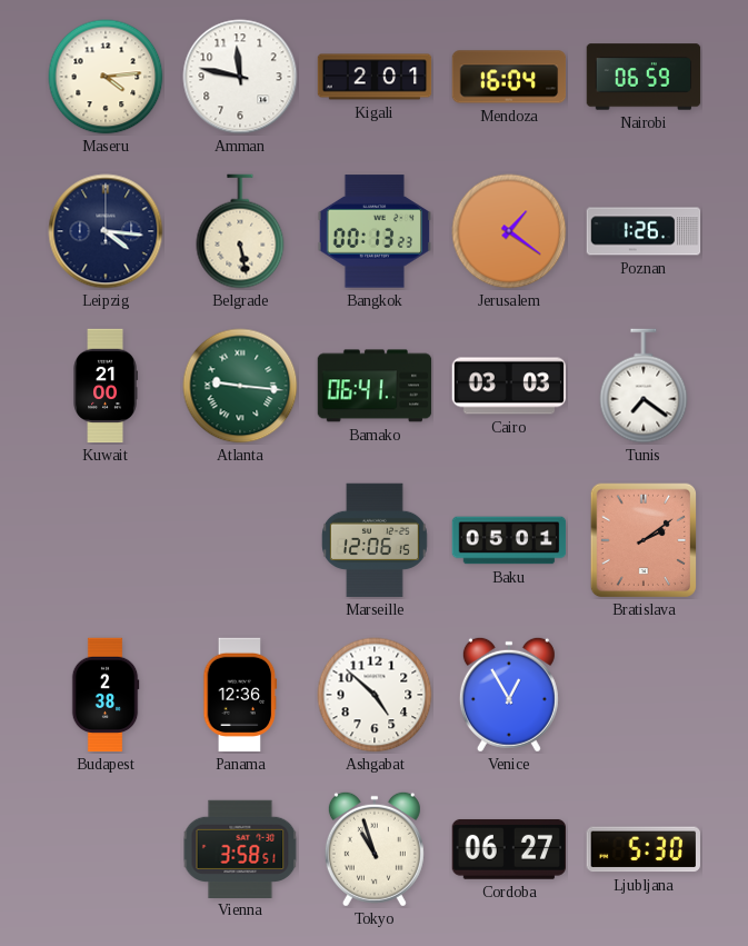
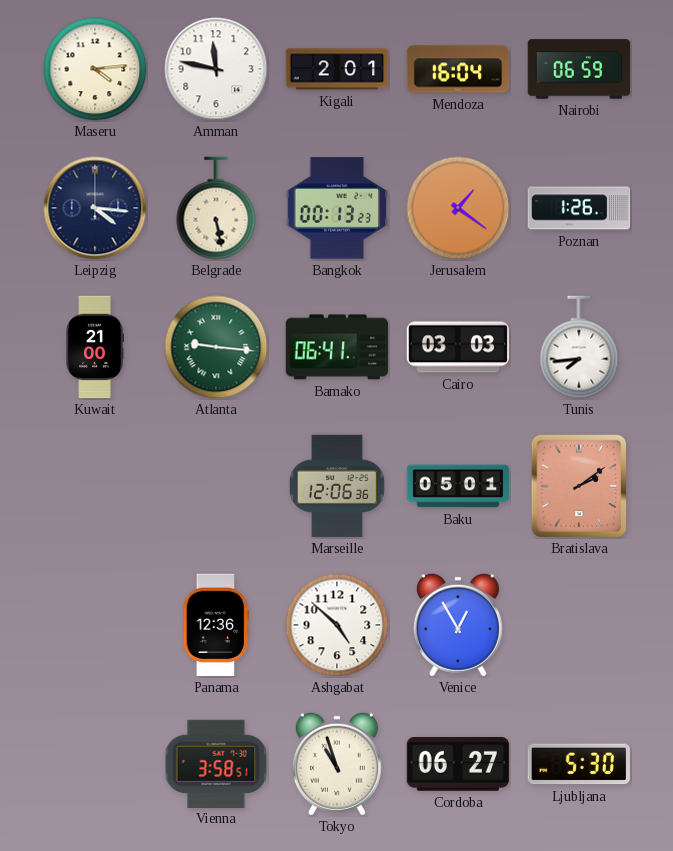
Tunis: 7:21 -> 7:44 (579, 347)
Marseille: 12:06:15 -> 12:06:36 (337, 486)
Budapest: 2:38 -> none (106, 695)
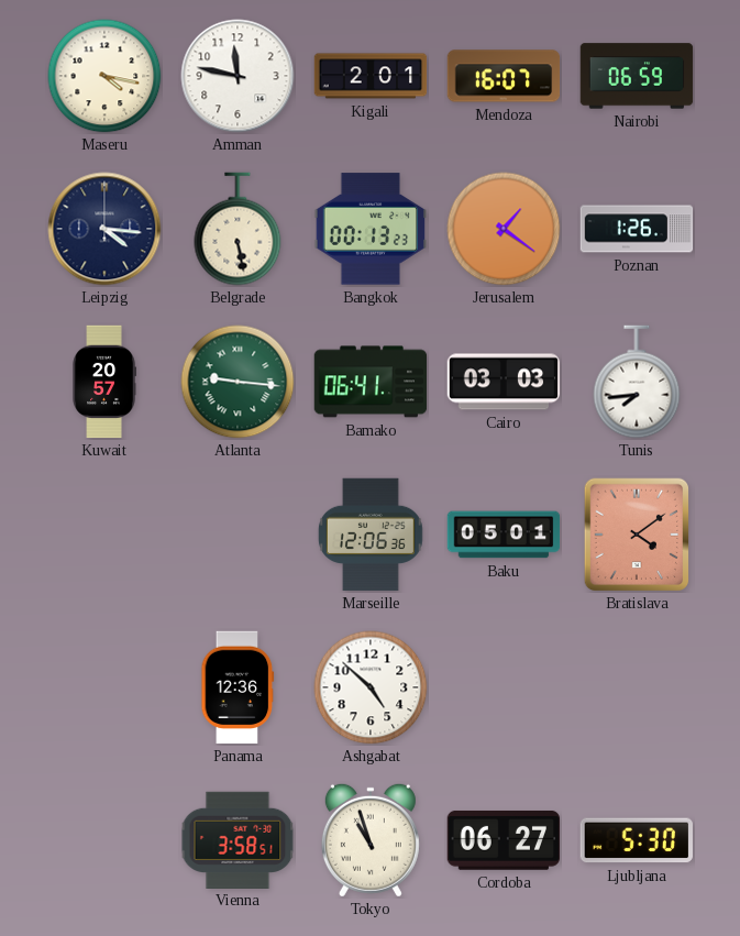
Maseru: 4:14 -> 4:17 (104, 76)
Mendoza: 16:04 -> 16:07 (504, 76)
Kuwait: 21:00 -> 20:57 (104, 382)
Bratislava: 2:09 -> 4:09 (636, 535)
Venice: 12:55 -> none (458, 625)
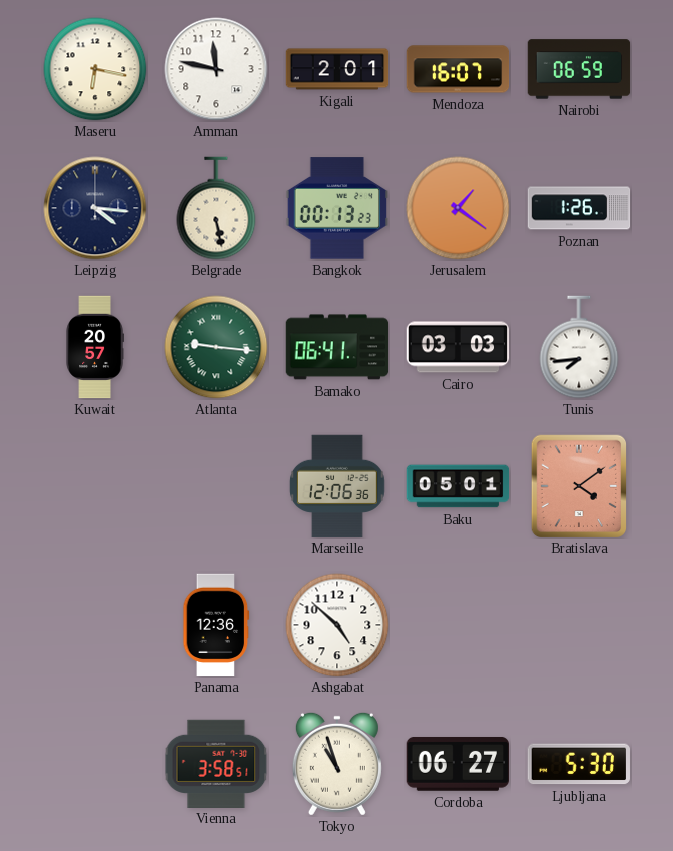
Maseru: 4:17 -> 6:17 (95, 69)
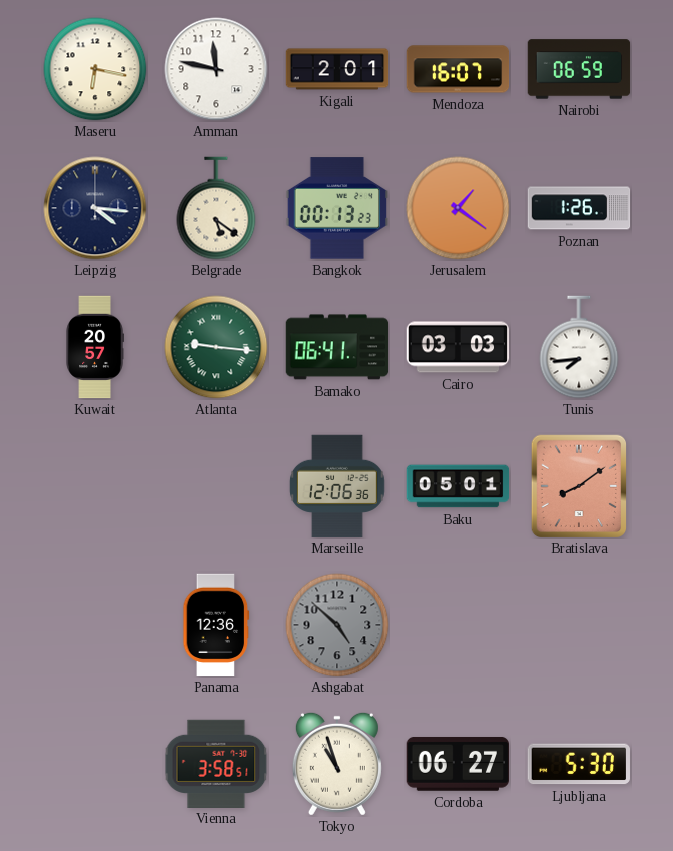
Belgrade: 5:28 -> 5:21 (216, 208)
Bratislava: 4:09 -> 8:09 (578, 486)
Ashgabat dial: white -> grey (337, 625)
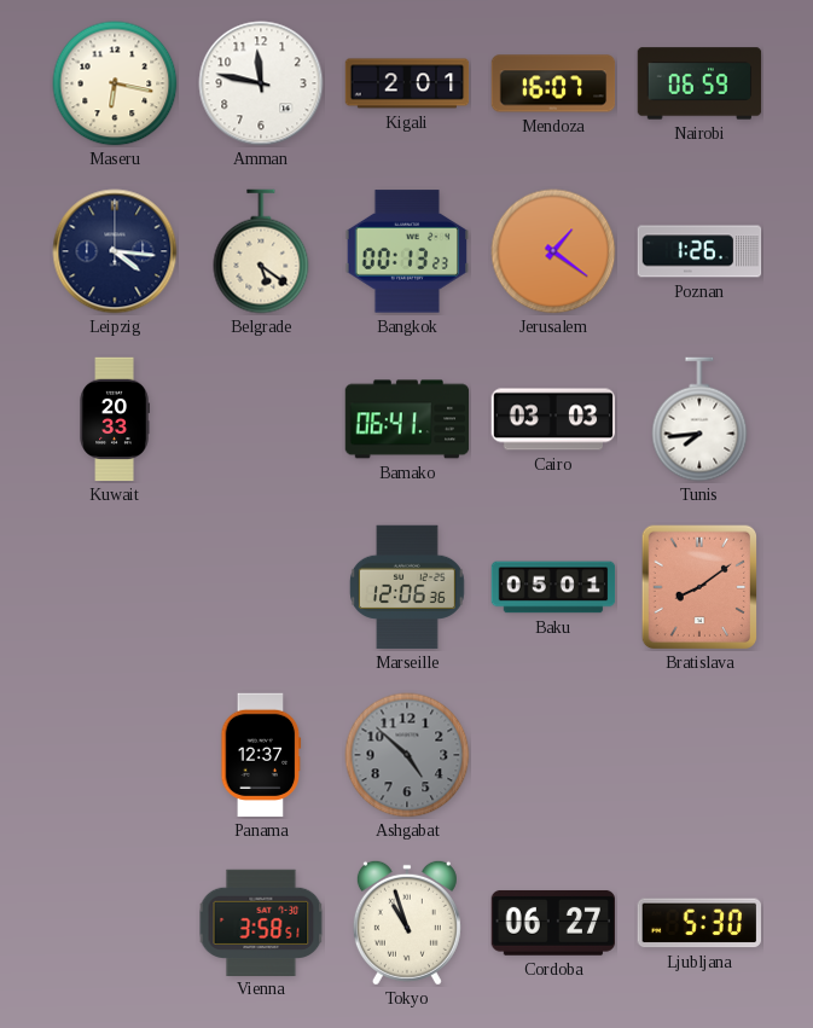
Kuwait: 20:57 -> 20:33 (115, 419)
Atlanta: 9:16 -> none (216, 347)
Panama: 12:36 -> 12:37 (261, 755)
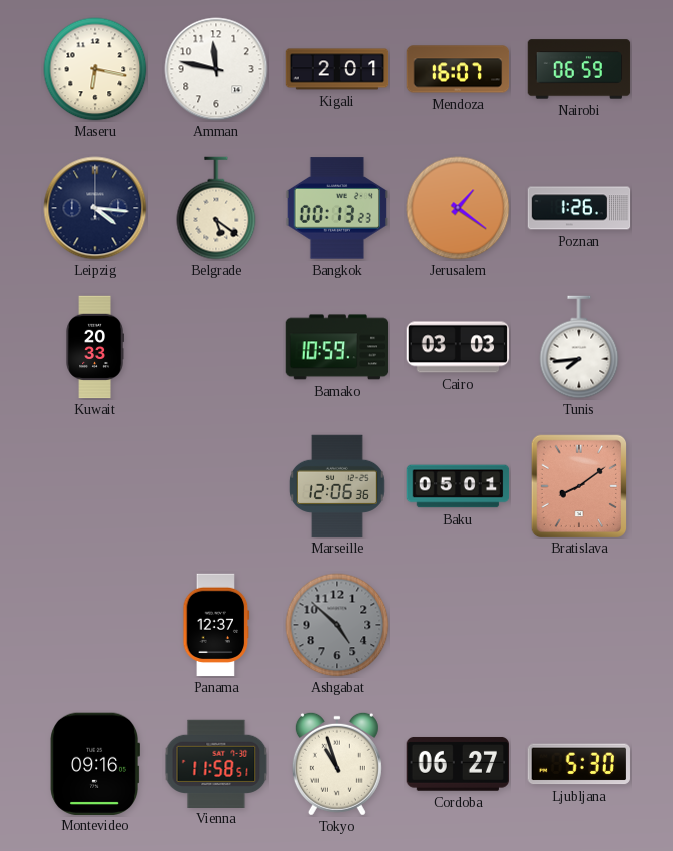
Bamako: 06:41 -> 10:59 (337, 347)
Montevideo: none -> 09:16 (94, 763)
Vienna: 3:58 -> 11:58 (216, 763)
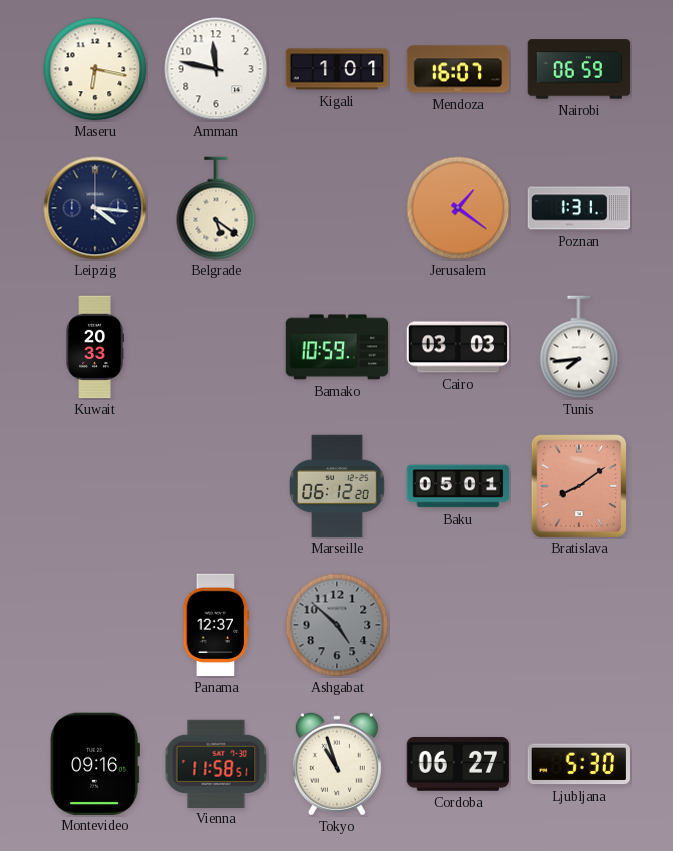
Kigali: 2:01 -> 1:01 (337, 69)
Bangkok: 00:13 -> none (337, 208)
Poznan: 1:26 -> 1:31 (579, 208)
Marseille: 12:06 -> 06:12 (337, 486)
